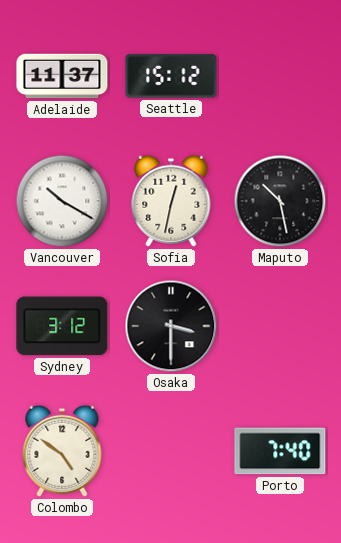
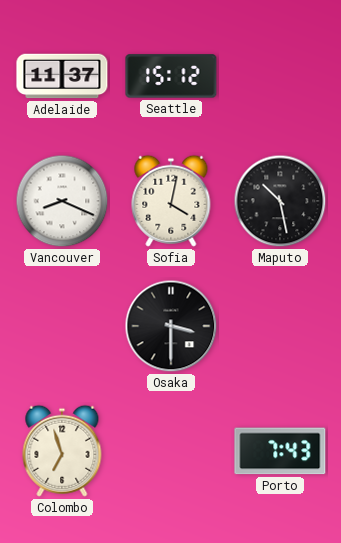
Vancouver: 10:20 -> 8:19 (62, 201)
Sofia: 12:32 -> 4:02 (171, 201)
Sydney: 3:12 -> none (62, 326)
Colombo: 4:51 -> 6:57 (62, 451)
Porto: 7:40 -> 7:43 (280, 451)
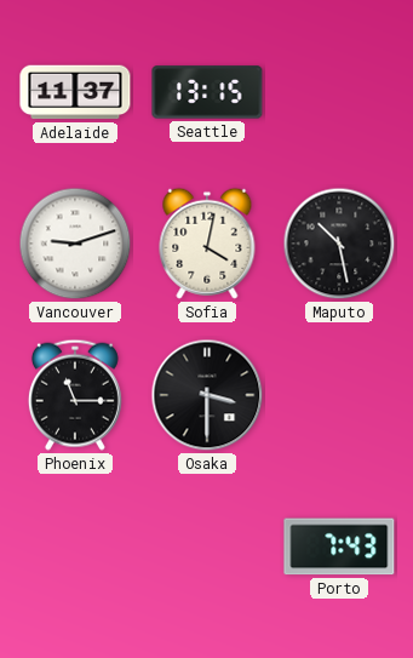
Seattle: 15:12 -> 13:15 (207, 92)
Vancouver: 8:19 -> 9:12 (75, 244)
Phoenix: none -> 11:15 (75, 395)
Colombo: 6:57 -> none (62, 451)
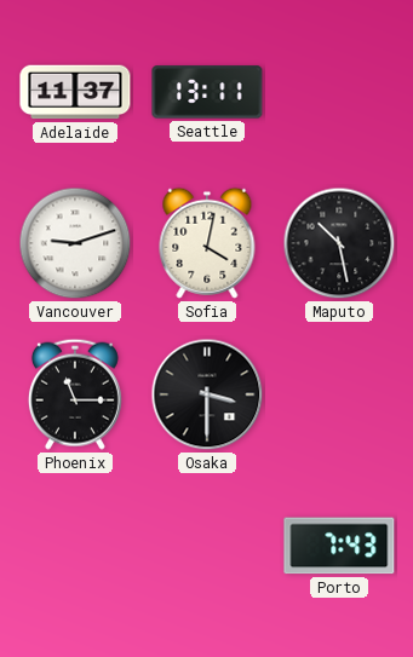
Seattle: 13:15 -> 13:11 (207, 92)
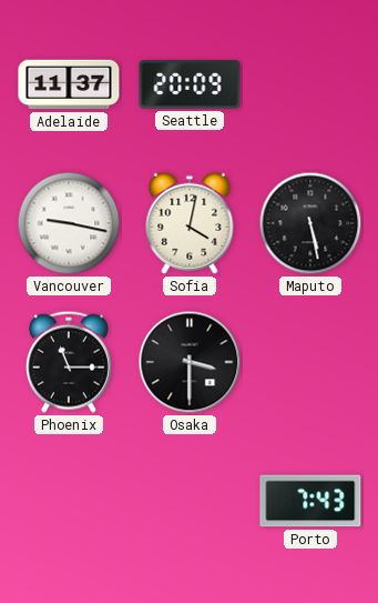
Seattle: 13:11 -> 20:09 (190, 84)
Vancouver: 9:12 -> 9:17 (69, 223)
Maputo: 10:28 -> 5:28 (310, 223)
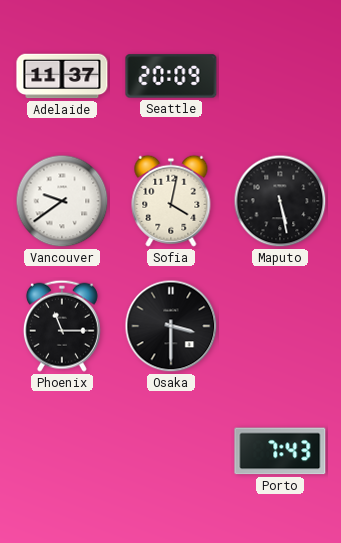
Vancouver: 9:17 -> 9:39 (62, 201)
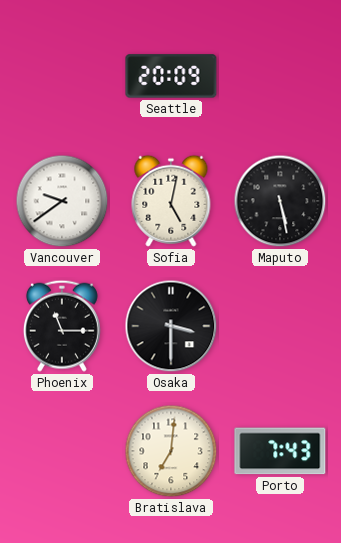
Adelaide: 11:37 -> none (62, 76)
Sofia: 4:02 -> 5:02 (171, 201)
Bratislava: none -> 7:01 (171, 451)
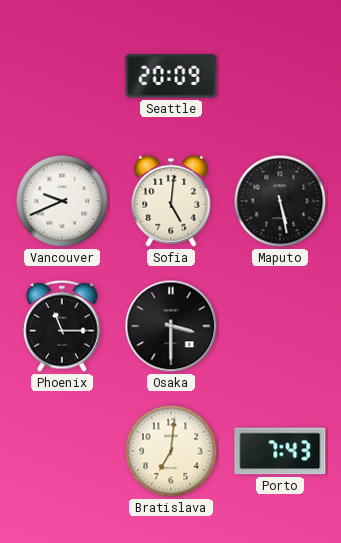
Vancouver: 9:39 -> 9:41 (62, 201)
Sofia: 5:02 -> 5:01 (171, 201)
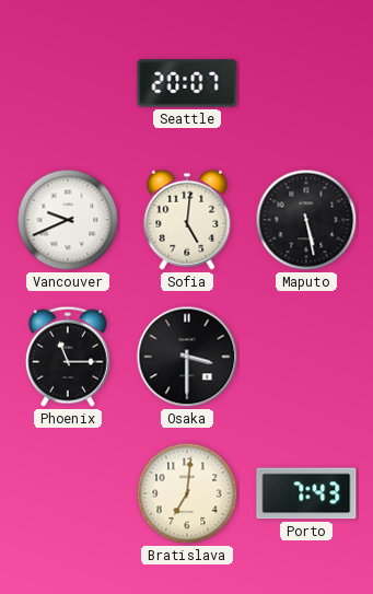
Seattle: 20:09 -> 20:07 (187, 83)
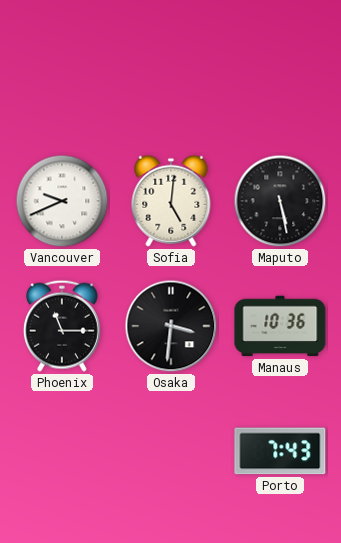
Seattle: 20:07 -> none (187, 83)
Osaka: 3:30 -> 3:31 (171, 326)
Manaus: none -> 10:36 (280, 326)
Bratislava: 7:01 -> none (187, 493)
